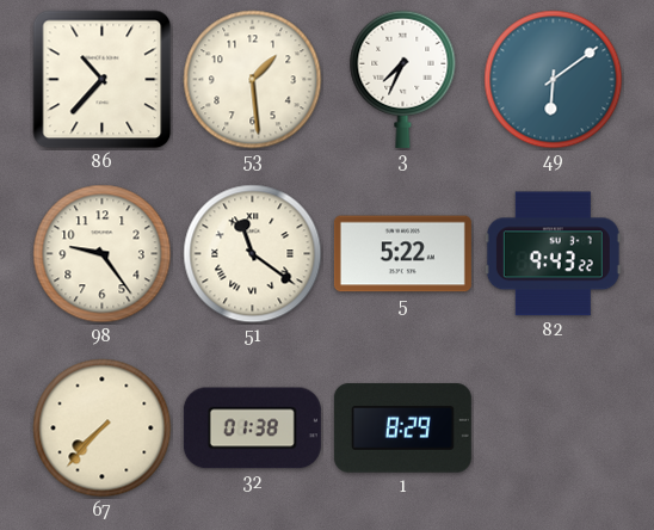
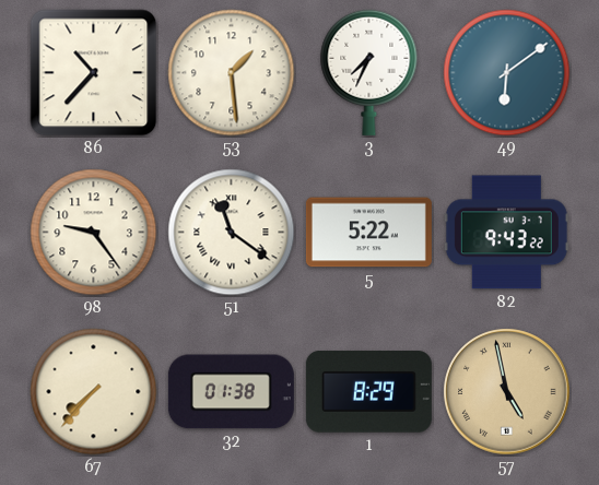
57: none -> 4:58 (507, 392)
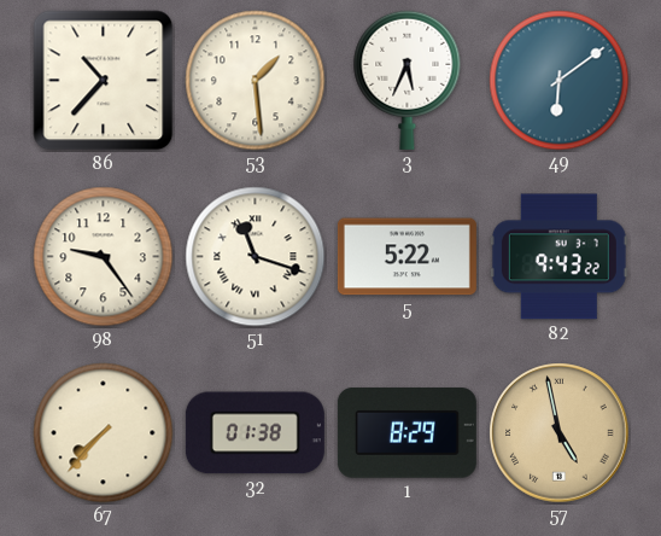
3: 7:34 -> 5:34 (408, 80)
51: 11:21 -> 11:18 (256, 257)
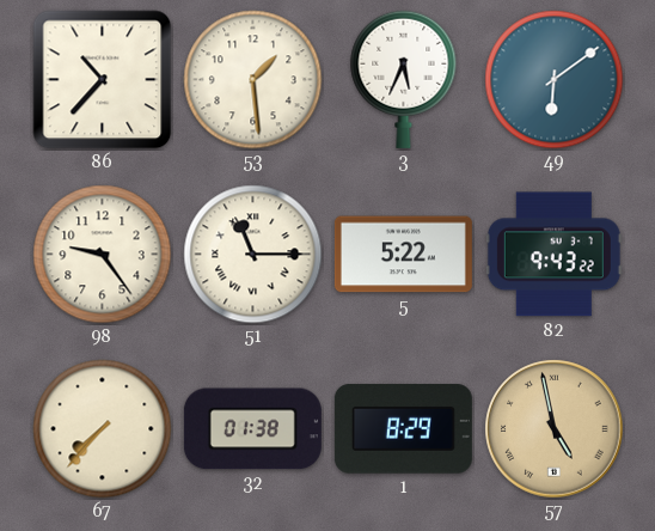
51: 11:18 -> 11:15 (253, 255)
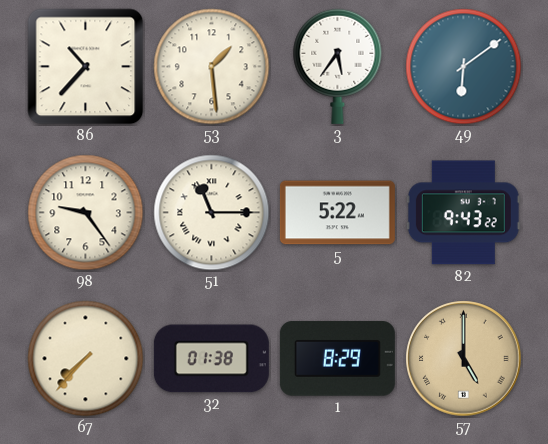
3: 5:34 -> 5:36 (338, 66)
57: 4:58 -> 5:00 (464, 359)
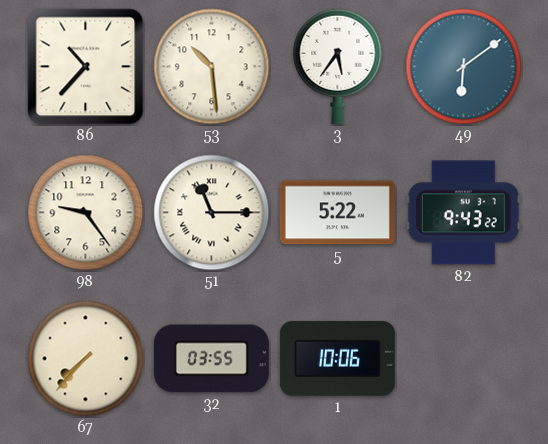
53: 1:29 -> 10:29 (212, 67)
32: 01:38 -> 03:55 (211, 359)
1: 8:29 -> 10:06 (337, 359)
57: 5:00 -> none (464, 359)
